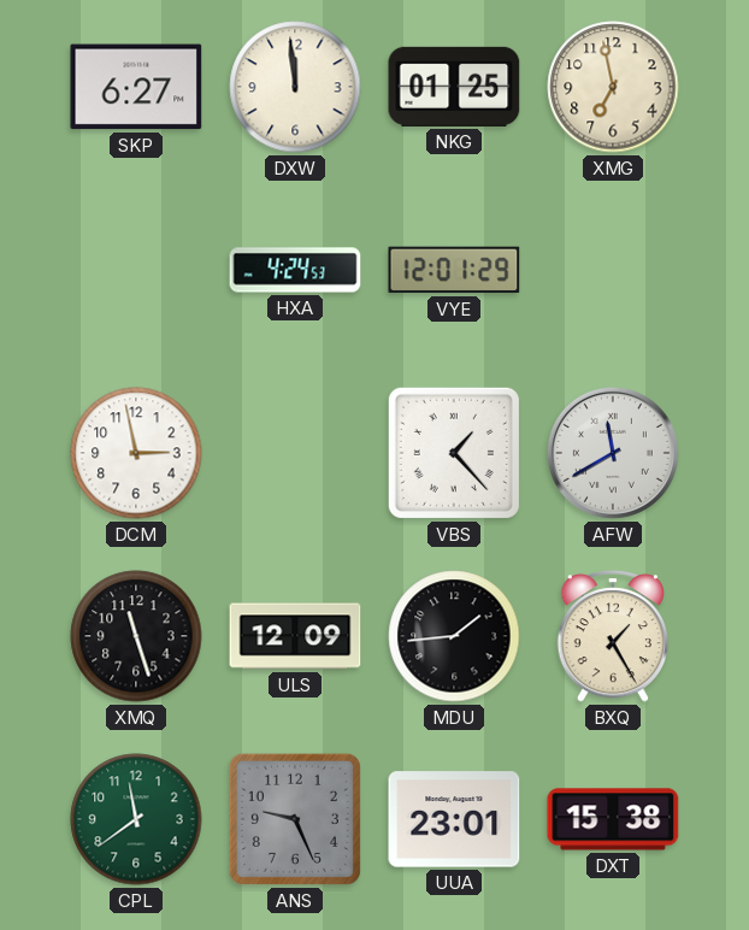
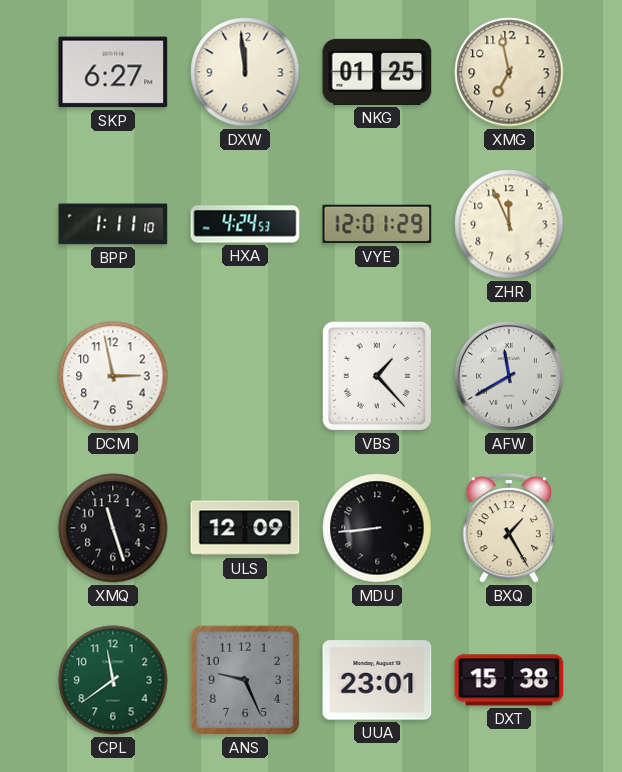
BPP: none -> 1:11 (113, 224)
ZHR: none -> 11:56 (509, 224)
MDU: 1:44 -> 8:44 (377, 528)
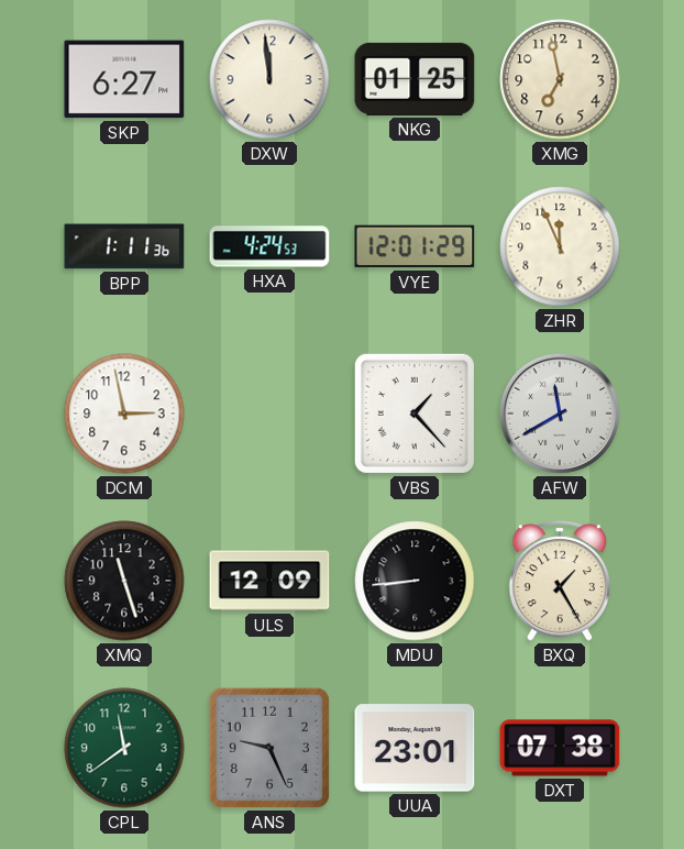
BPP: 1:11:10 -> 1:11:36 (124, 246)
DXT: 15:38 -> 07:38 (560, 748)
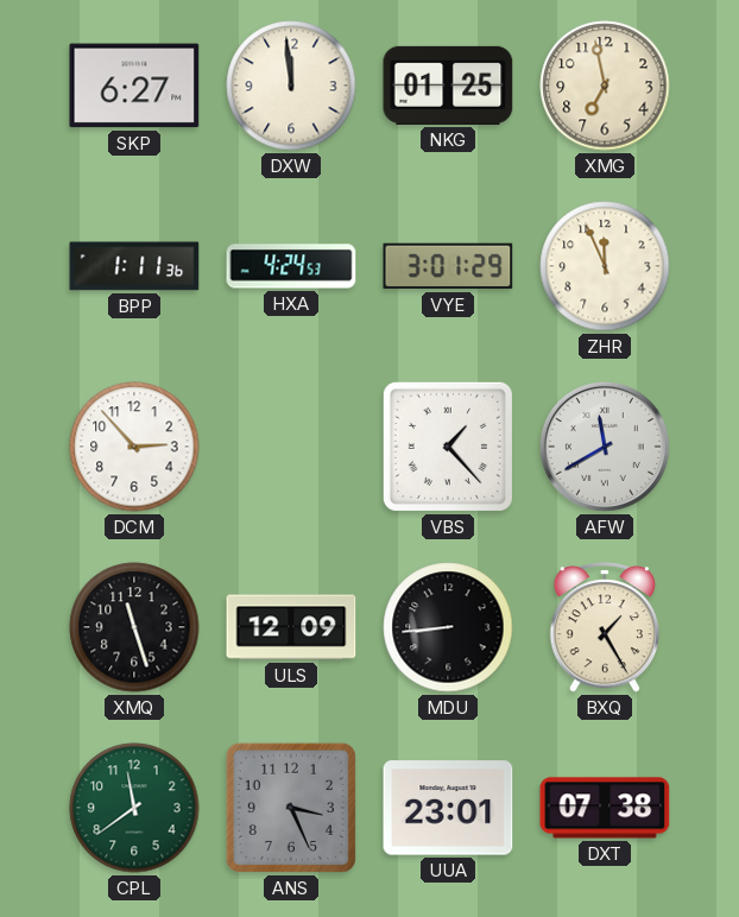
VYE: 12:01 -> 3:01 (448, 266)
DCM: 2:58 -> 2:53 (134, 447)
ANS: 9:26 -> 3:26 (291, 808)
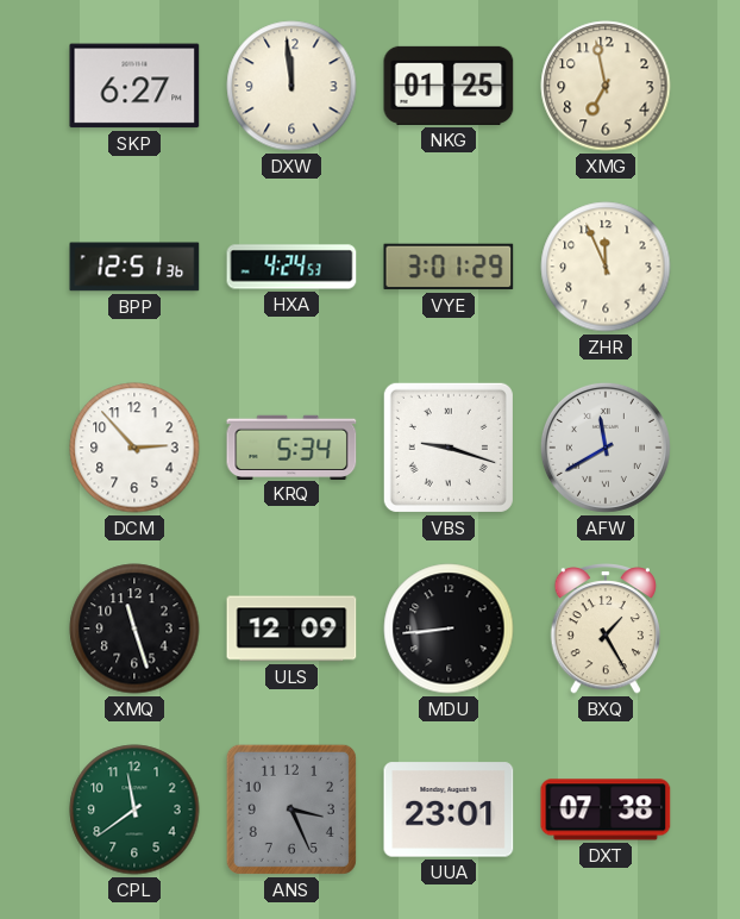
BPP: 1:11 -> 12:51 (134, 267)
KRQ: none -> 5:34 (291, 446)
VBS: 1:23 -> 9:18 (449, 448)
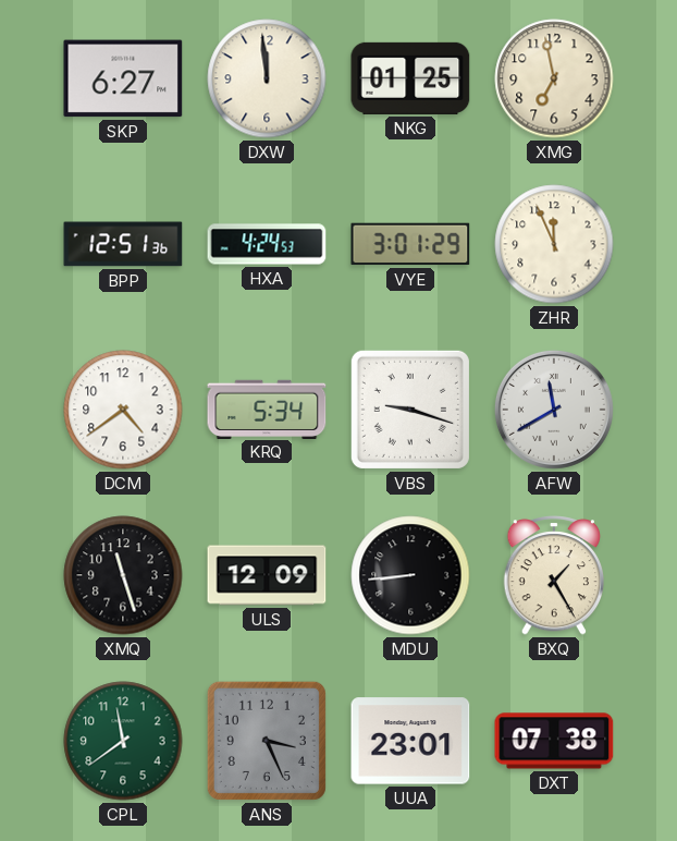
DCM: 2:53 -> 4:39 (123, 410)
